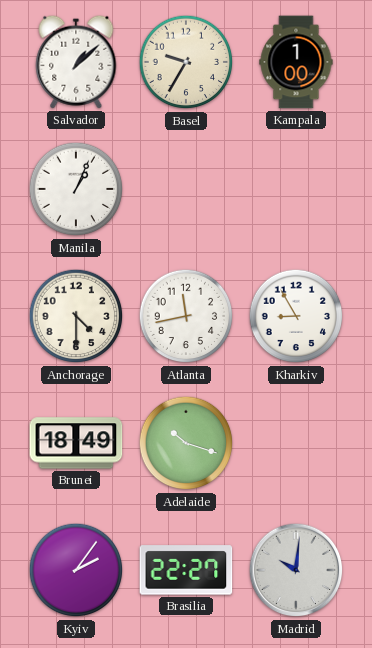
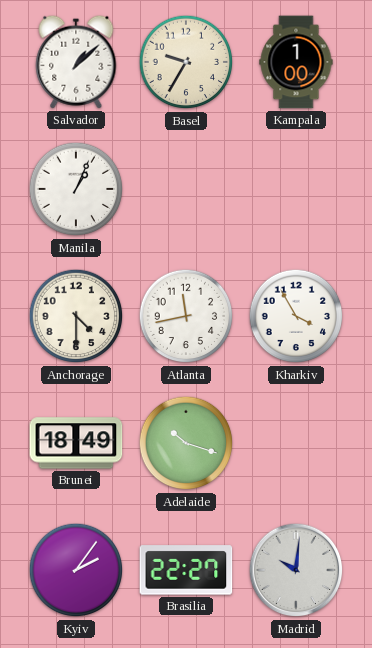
Kharkiv: 8:55 -> 3:55 (296, 316)
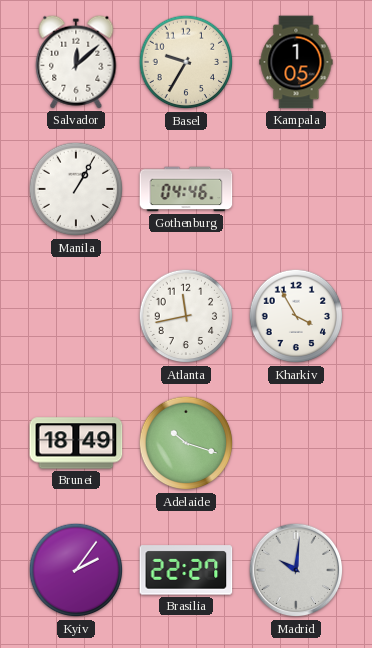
Salvador: 1:08 -> 12:08 (76, 62)
Kampala: 1:00 -> 1:05 (296, 62)
Manila: 1:04 -> 1:05 (76, 189)
Gothenburg: none -> 04:46 (186, 189)
Anchorage: 4:30 -> none (76, 316)
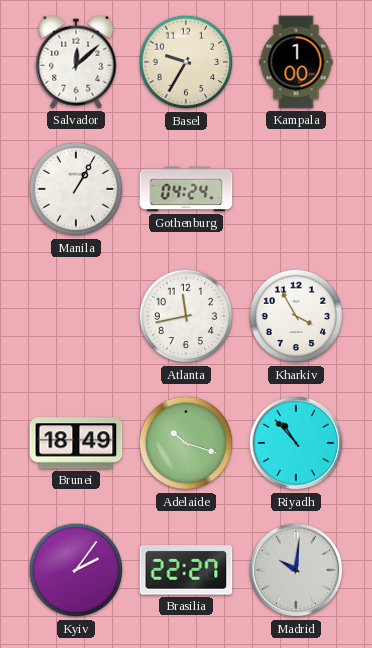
Kampala: 1:05 -> 1:00 (296, 62)
Gothenburg: 04:46 -> 04:24 (186, 189)
Riyadh: none -> 10:53 (296, 443)
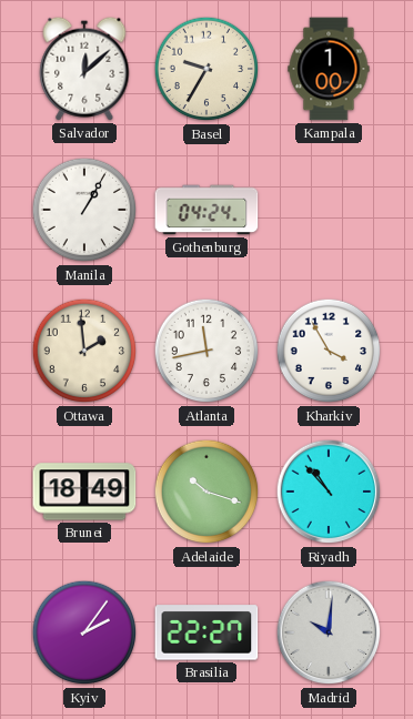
Ottawa: none -> 1:59 (84, 351)
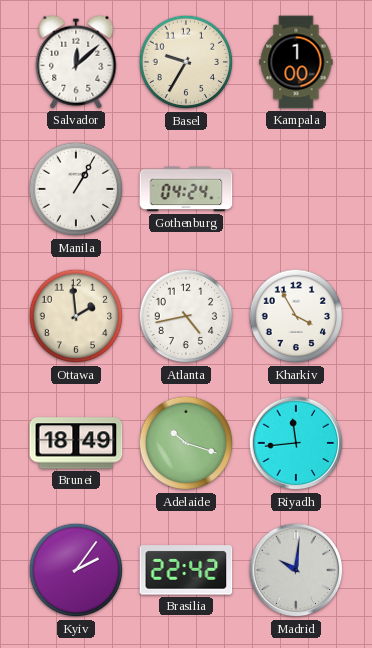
Atlanta: 11:43 -> 4:43 (186, 316)
Riyadh: 10:53 -> 11:44 (296, 443)
Brasilia: 22:27 -> 22:42 (186, 570)
